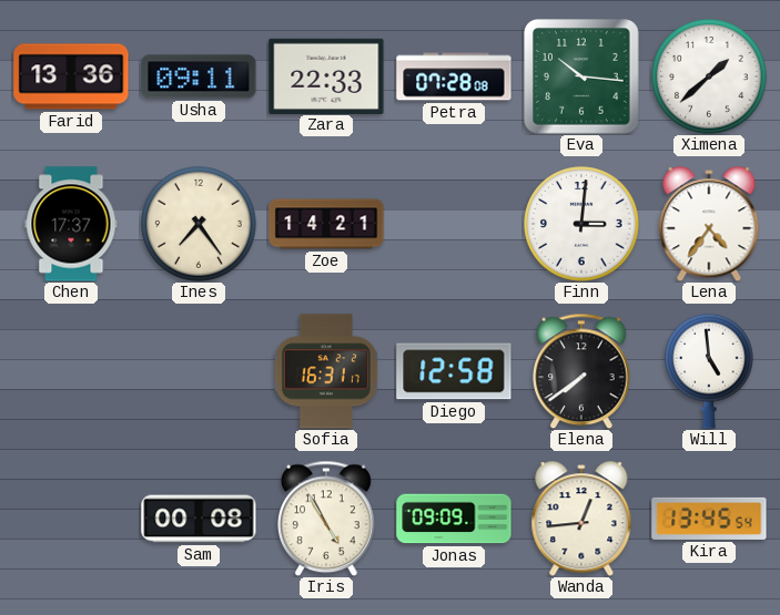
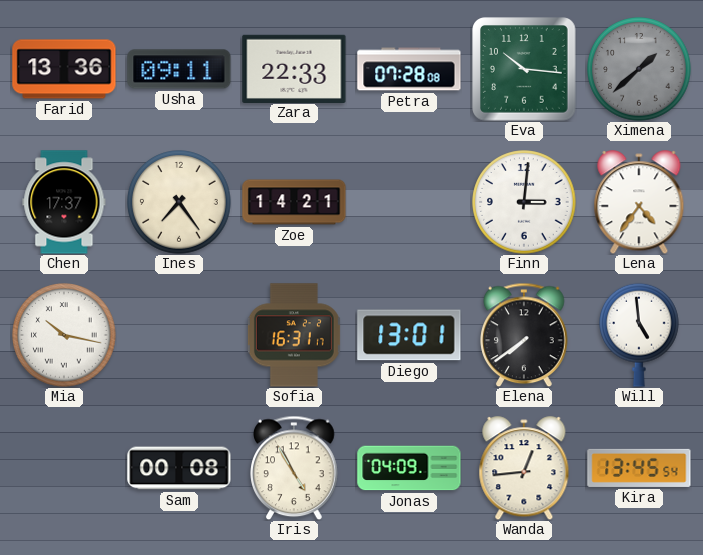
Ximena dial: white -> grey (639, 69)
Mia: none -> 10:17 (64, 335)
Diego: 12:58 -> 13:01 (409, 335)
Jonas: 09:09 -> 04:09 (409, 468)
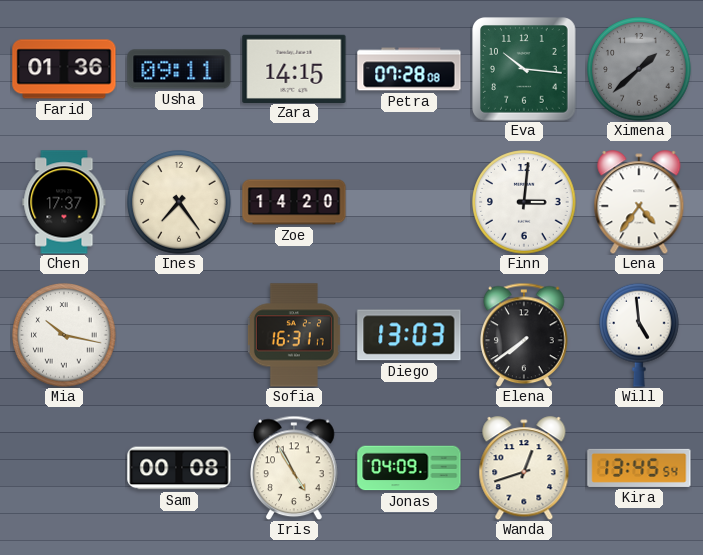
Farid: 13:36 -> 01:36 (64, 69)
Zara: 22:33 -> 14:15 (294, 68)
Zoe: 14:21 -> 14:20 (294, 202)
Diego: 13:01 -> 13:03 (409, 335)
Wanda: 12:44 -> 12:42 (524, 468)
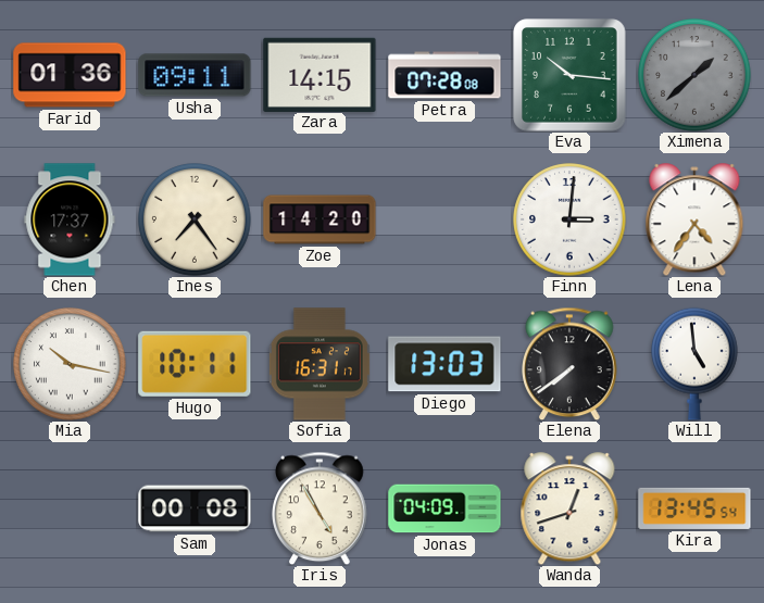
Hugo: none -> 10:11 (195, 364)
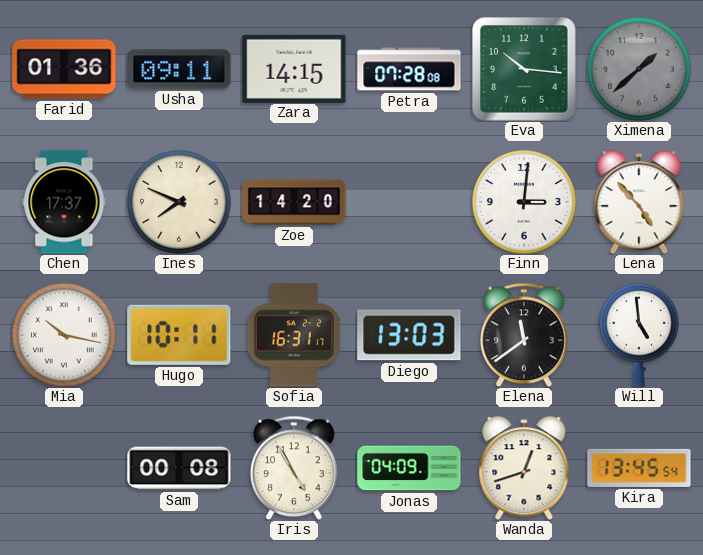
Ines: 7:24 -> 7:49 (179, 202)
Lena: 4:36 -> 4:53 (639, 202)
Elena: 7:39 -> 11:39 (524, 335)
